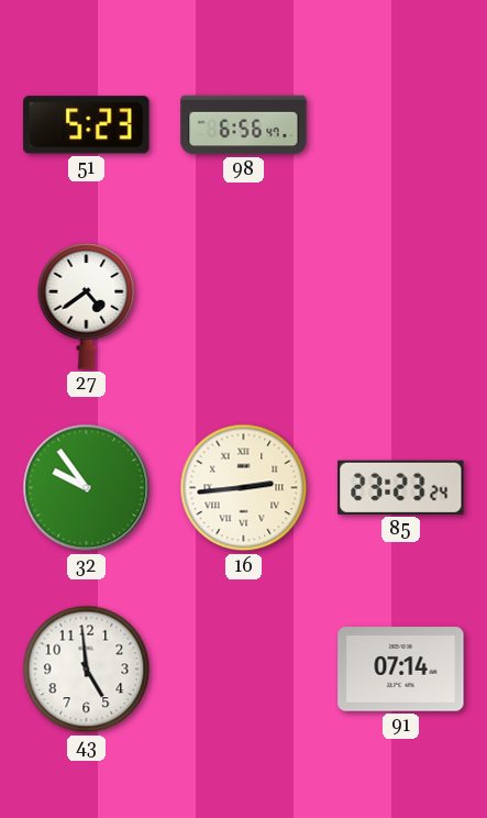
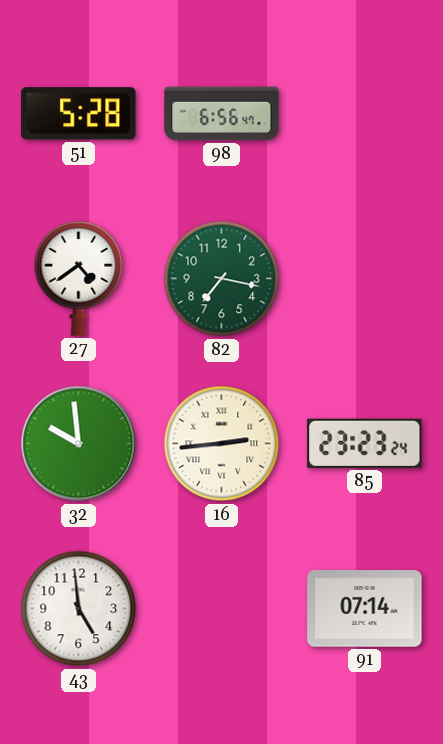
51: 5:23 -> 5:28 (79, 114)
82: none -> 7:17 (222, 279)
32: 9:54 -> 9:59 (79, 444)
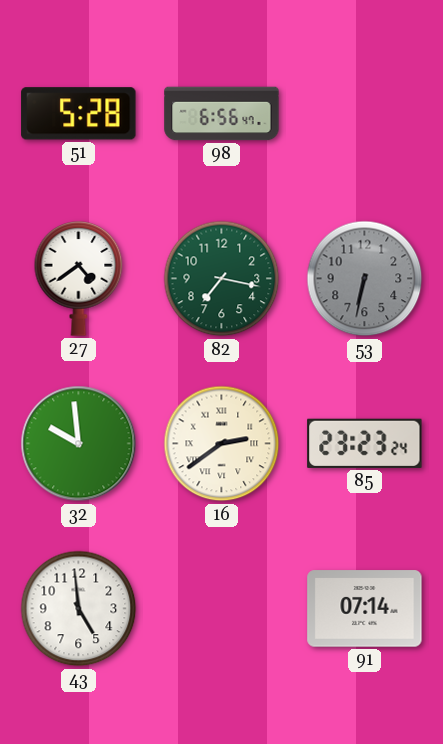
53: none -> 6:32 (365, 279)
16: 2:44 -> 2:39 (222, 444)
